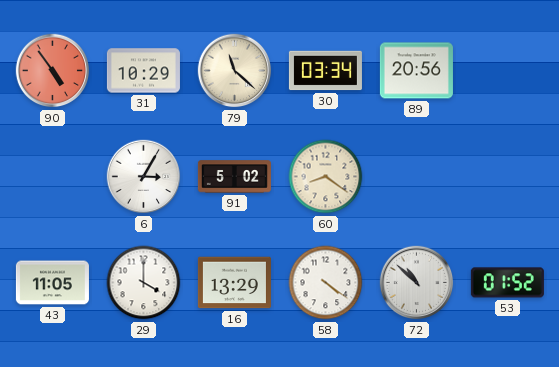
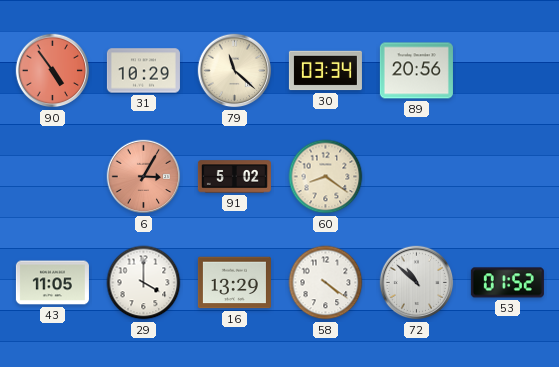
6 dial: white -> salmon (144, 177)
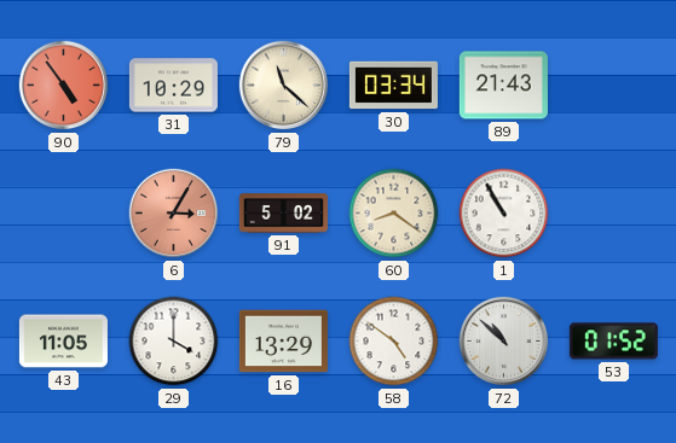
89: 20:56 -> 21:43 (503, 86)
1: none -> 10:55 (504, 214)
58: 4:21 -> 4:51 (394, 342)
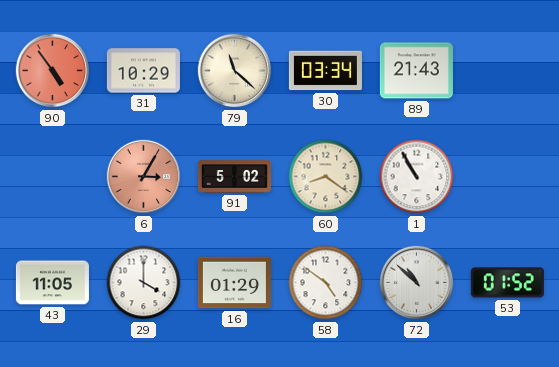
16: 13:29 -> 01:29 (234, 283)
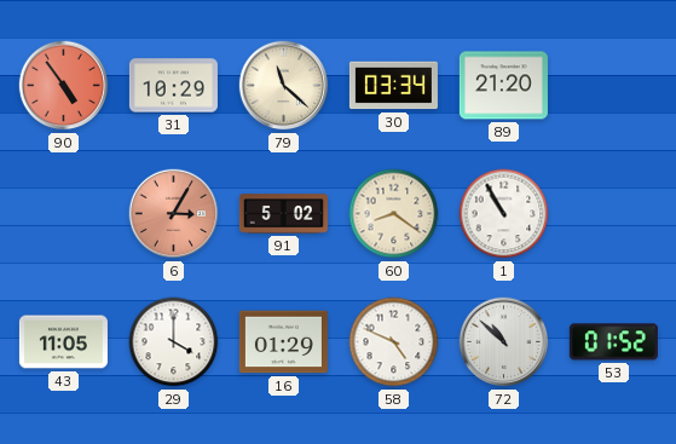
89: 21:43 -> 21:20 (503, 86)
58: 4:51 -> 4:49 (394, 342)
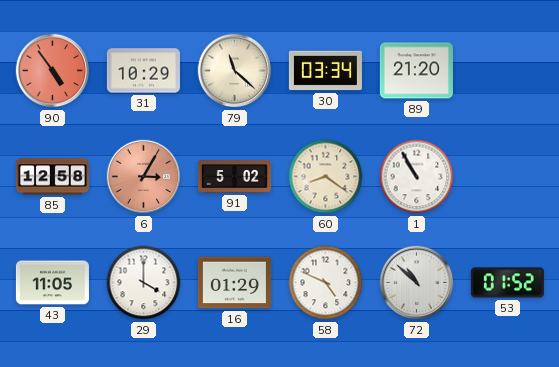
85: none -> 12:58 (52, 177)
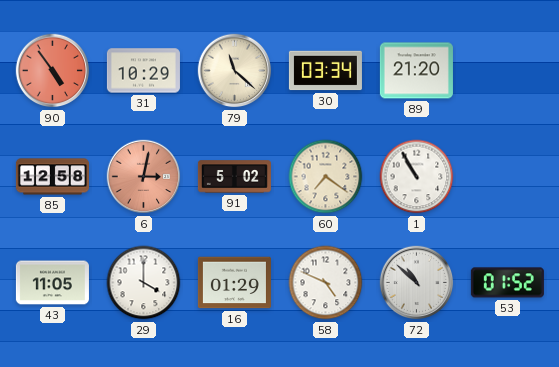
6: 3:05 -> 3:02 (144, 177)
60: 8:21 -> 7:21 (326, 177)
